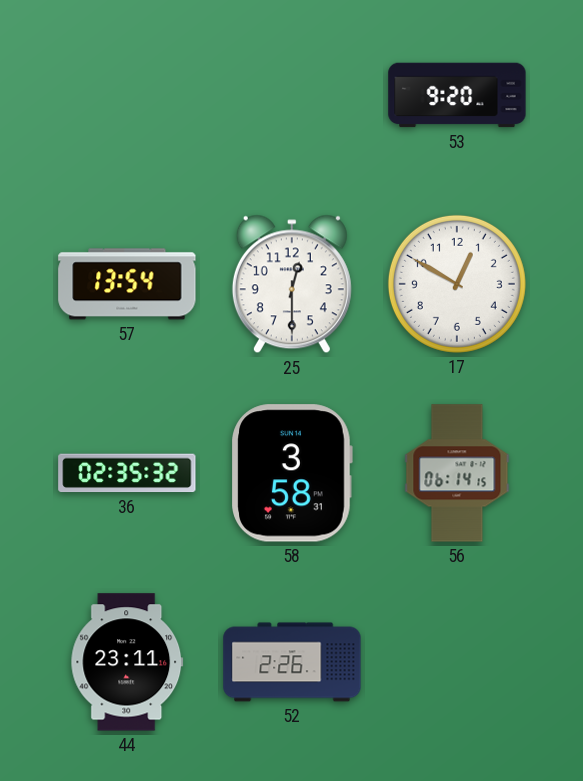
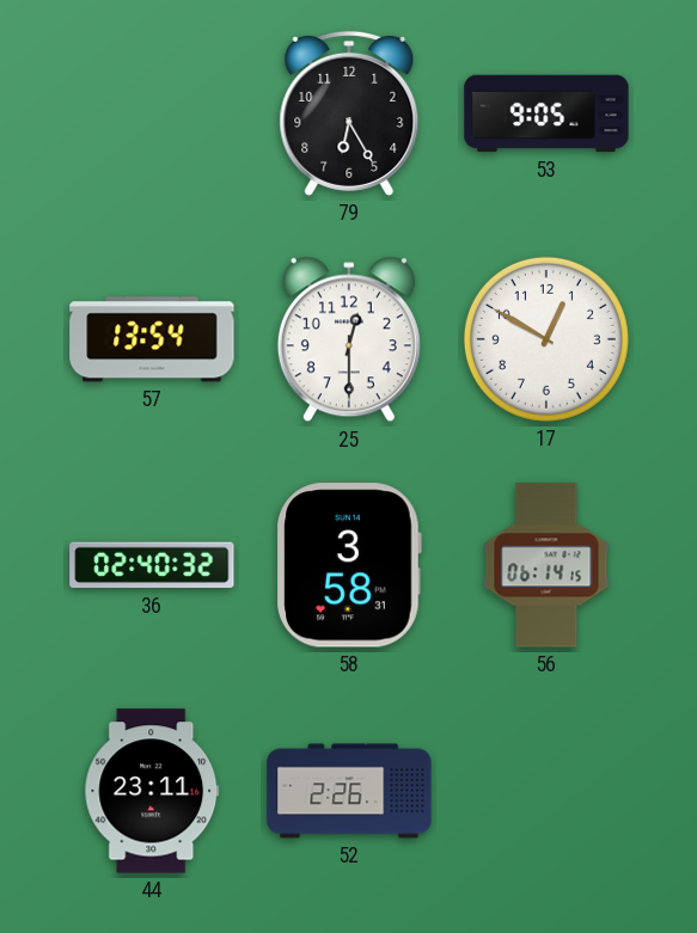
79: none -> 6:25 (349, 113)
53: 9:20 -> 9:05 (546, 113)
36: 02:35 -> 02:40 (152, 565)
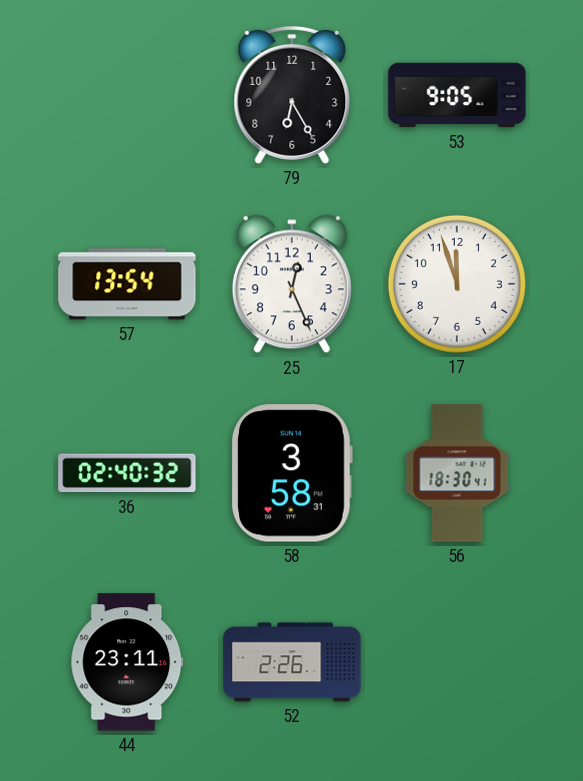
25: 12:30 -> 12:26 (292, 284)
17: 12:50 -> 11:57 (457, 284)
56: 06:14 -> 18:30 (457, 473)
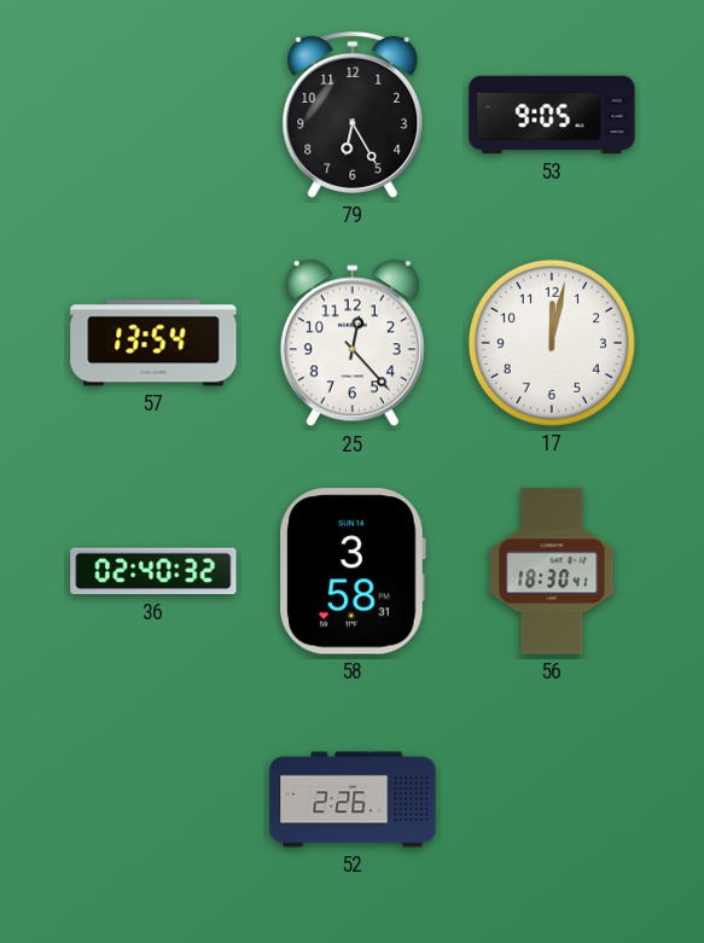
25: 12:26 -> 12:23 (353, 343)
17: 11:57 -> 12:02 (552, 343)
44: 23:11 -> none (127, 662)
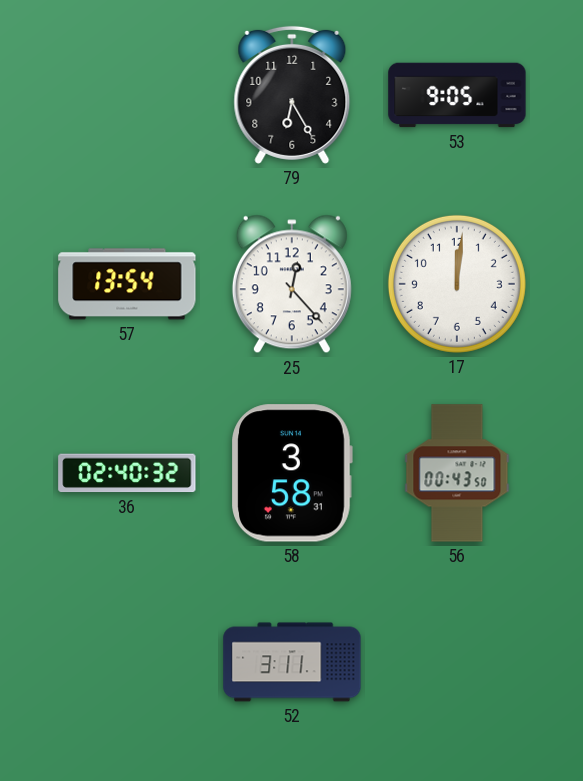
17: 12:02 -> 12:01 (457, 284)
56: 18:30 -> 00:43 (457, 473)
52: 2:26 -> 3:11 (292, 662)
